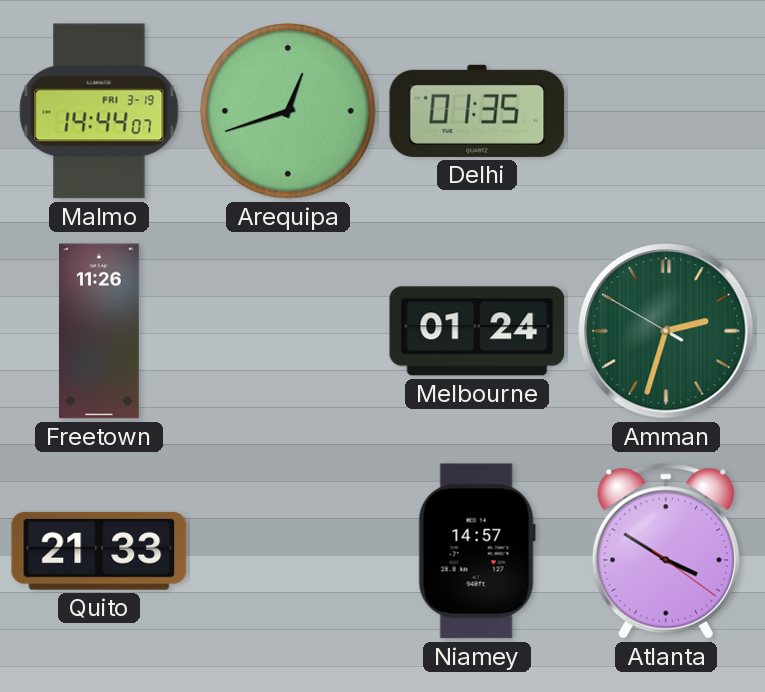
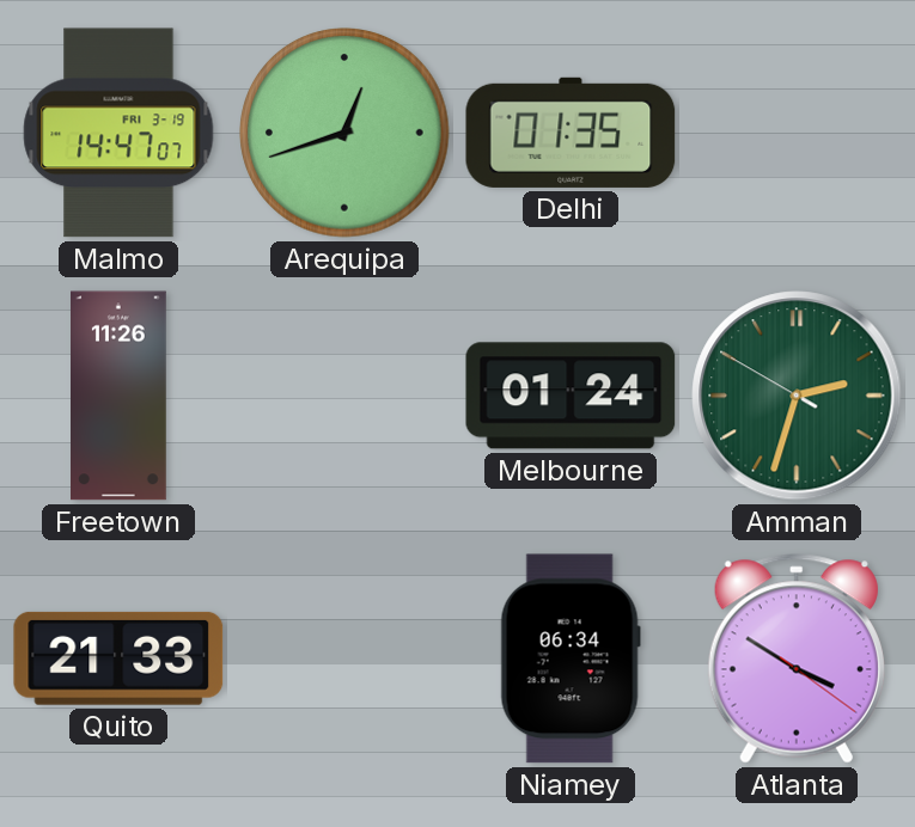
Malmo: 14:44 -> 14:47 (118, 133)
Niamey: 14:57 -> 06:34 (571, 658)
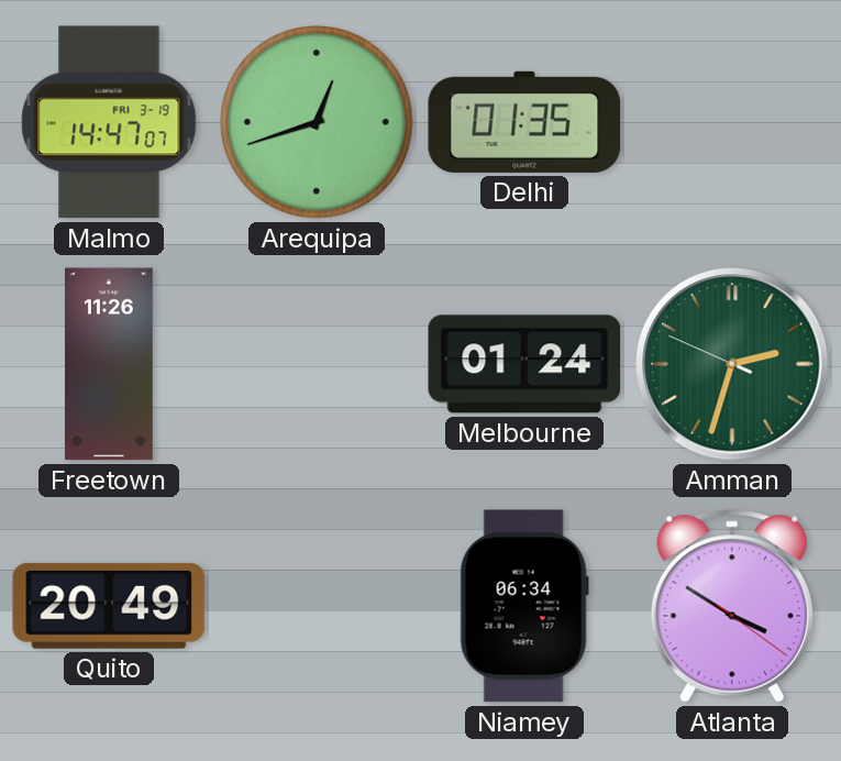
Amman: 2:32:50 -> 2:32:49 (732, 364)
Quito: 21:33 -> 20:49 (109, 606)
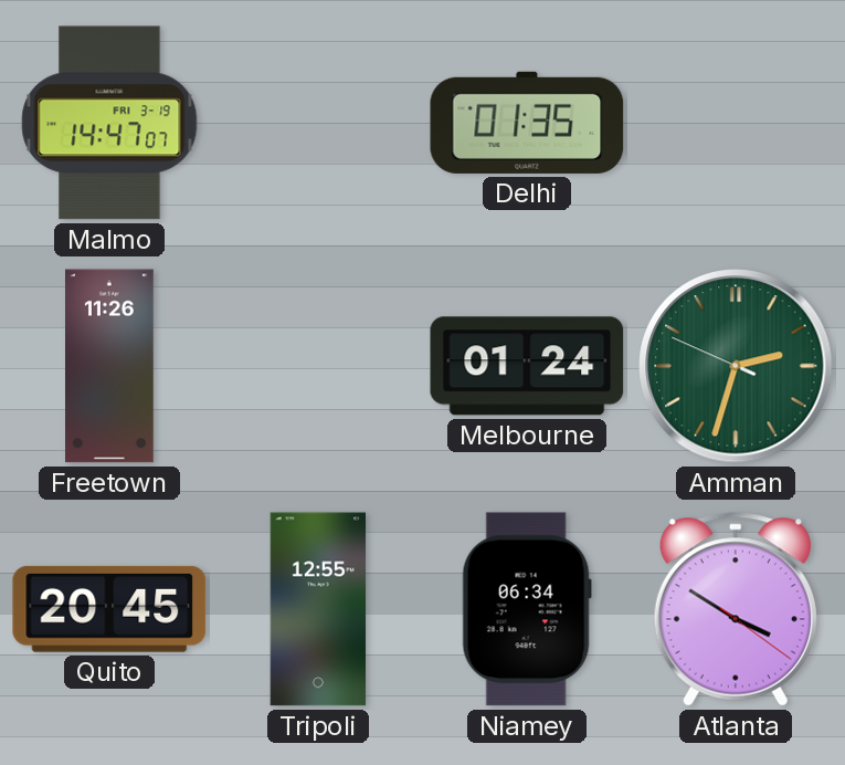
Arequipa: 12:42 -> none (317, 122)
Quito: 20:49 -> 20:45 (109, 609)
Tripoli: none -> 12:55 (318, 609)
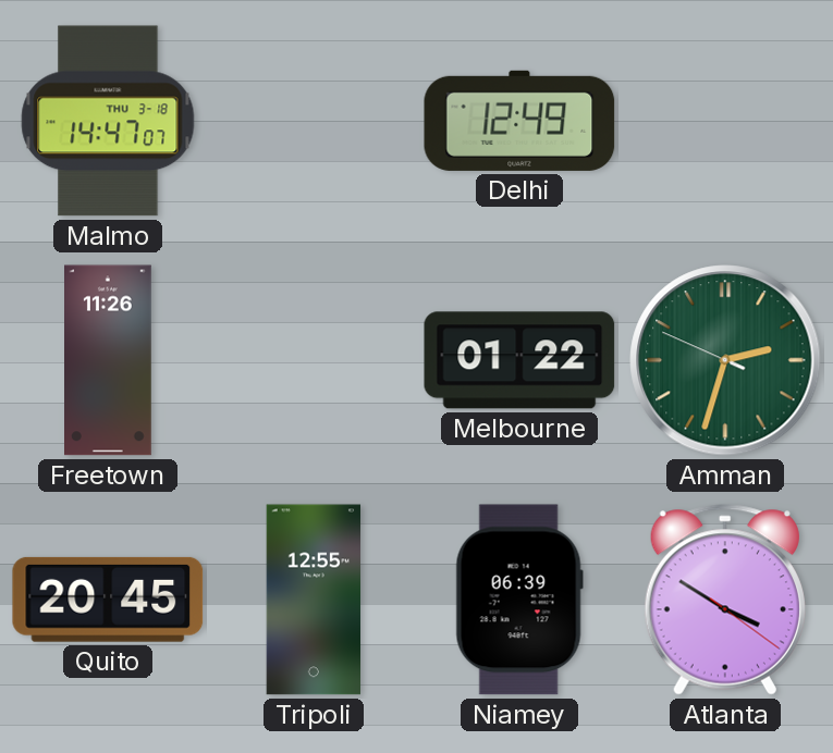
Malmo date: FRI 3-19 -> THU 3-18 (108, 121)
Delhi: 01:35 -> 12:49 (519, 121)
Melbourne: 01:24 -> 01:22 (519, 360)
Niamey: 06:34 -> 06:39 (519, 600)
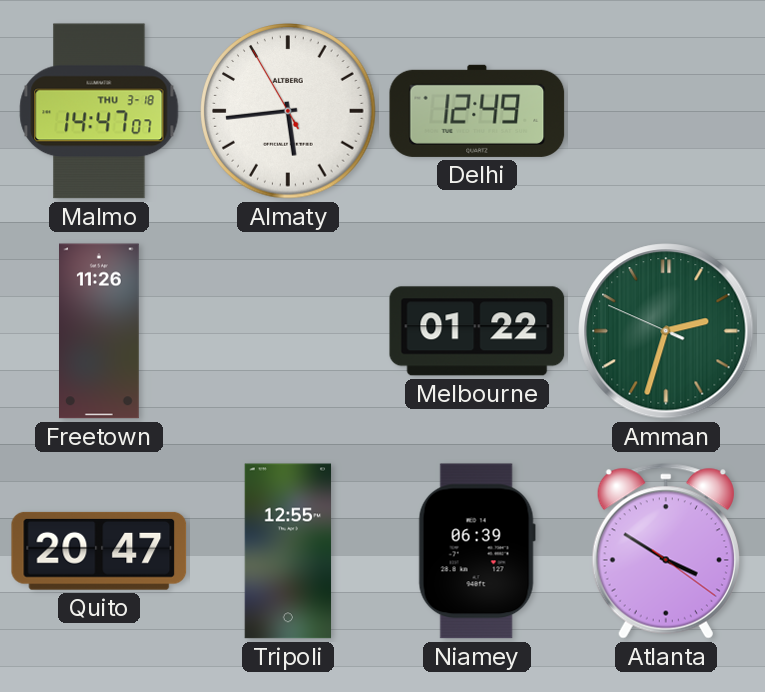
Almaty: none -> 5:43 (288, 111)
Quito: 20:45 -> 20:47 (99, 551)
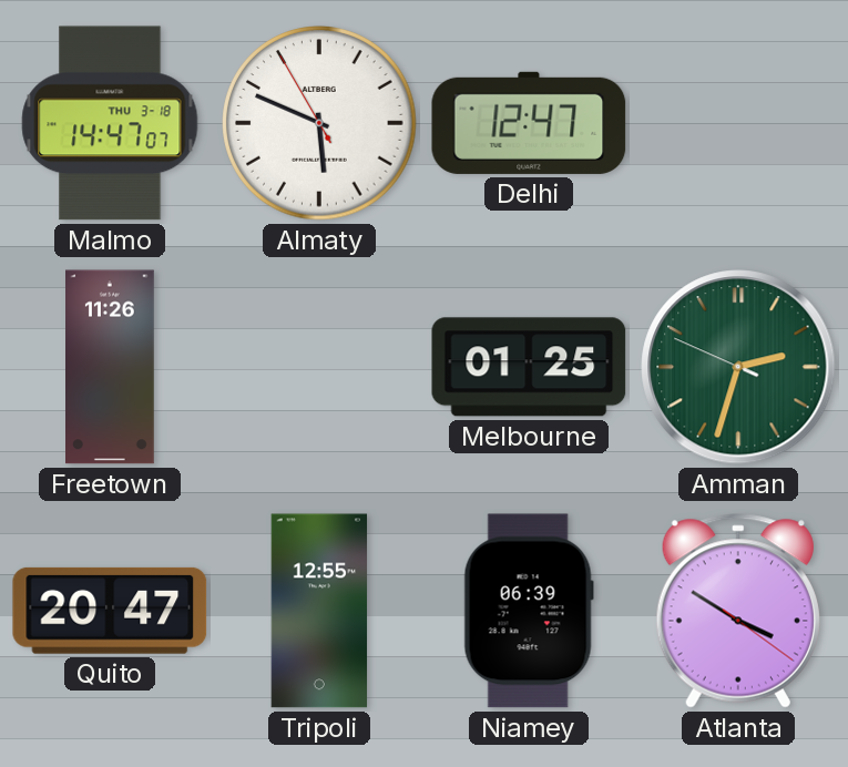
Almaty: 5:43 -> 5:48 (319, 123)
Delhi: 12:49 -> 12:47 (529, 123)
Melbourne: 01:22 -> 01:25 (529, 367)
